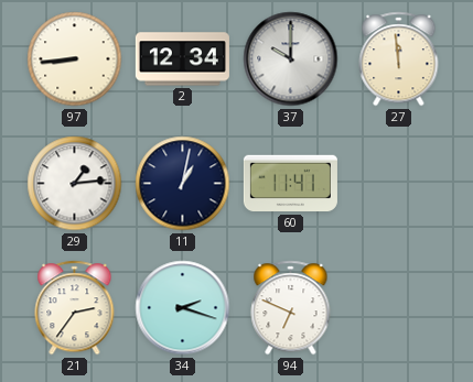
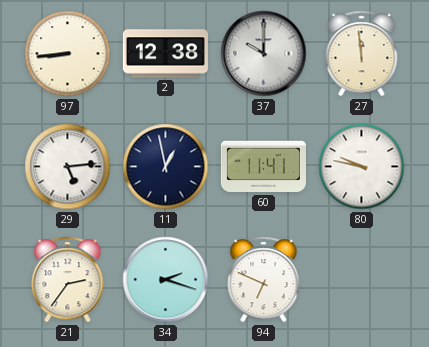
2: 12:34 -> 12:38 (165, 54)
29: 1:14 -> 5:14 (68, 167)
11: 1:02 -> 12:58 (166, 167)
80: none -> 9:47 (362, 167)
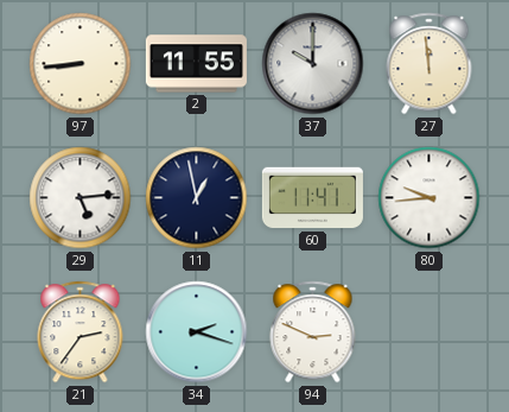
2: 12:38 -> 11:55 (196, 64)
80: 9:47 -> 9:44 (430, 198)
94: 6:49 -> 2:49 (313, 332)
